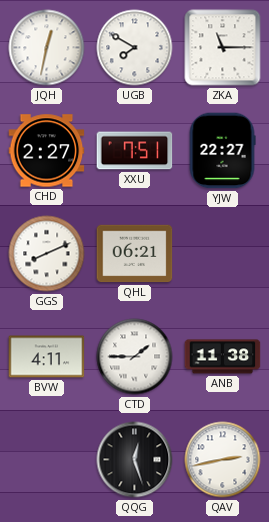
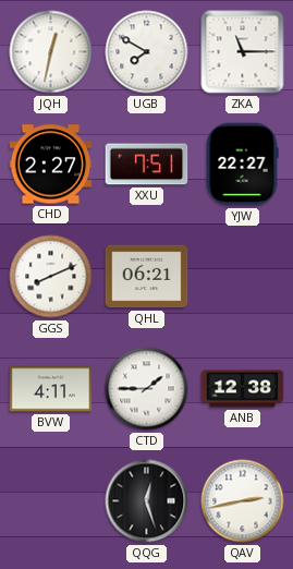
ANB: 11:38 -> 12:38 (243, 389)
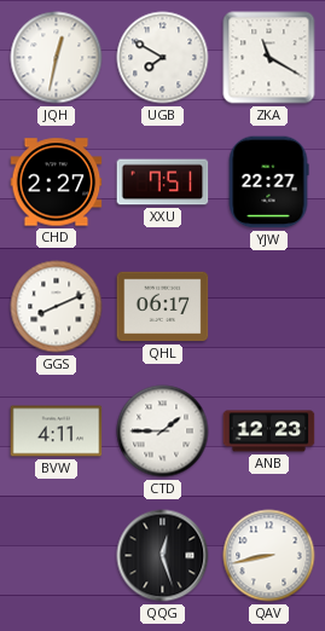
ZKA: 11:15 -> 11:20 (269, 58)
QHL: 06:21 -> 06:17 (163, 307)
ANB: 12:38 -> 12:23 (269, 432)
QAV: 2:43 -> 8:43 (269, 556)
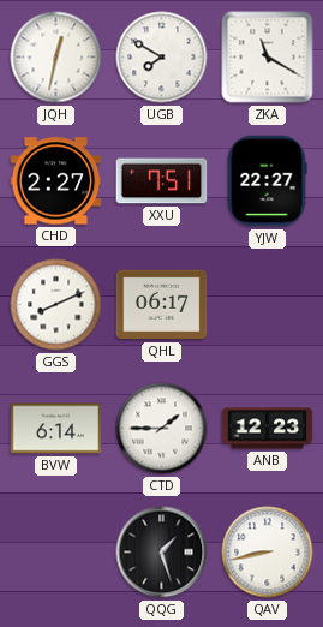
BVW: 4:11 -> 6:14 (56, 429)
QQG: 12:27 -> 1:27 (162, 553)
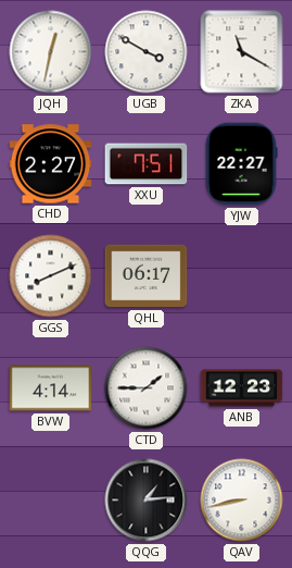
UGB: 7:50 -> 3:50 (147, 52)
BVW: 6:14 -> 4:14 (51, 388)
QQG: 1:27 -> 1:14 (147, 501)
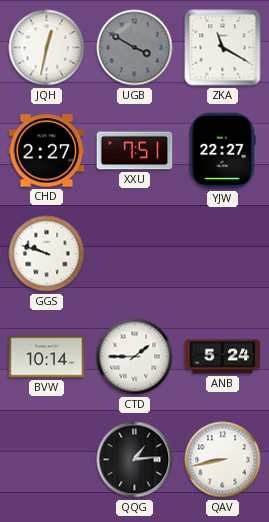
UGB dial: white -> grey (135, 48)
GGS: 8:11 -> 9:48 (47, 254)
QHL: 06:17 -> none (147, 276)
BVW: 4:14 -> 10:14 (47, 357)
ANB: 12:23 -> 5:24 (223, 357)
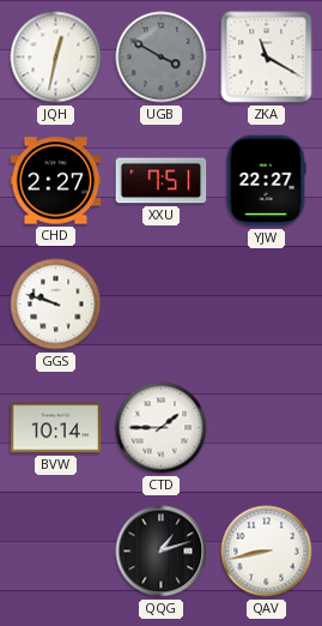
ANB: 5:24 -> none (223, 357)
QQG: 1:14 -> 1:12 (162, 552)
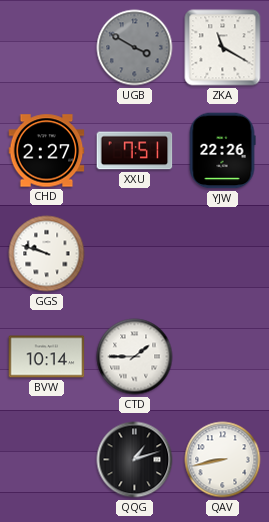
JQH: 12:32 -> none (56, 58)
YJW: 22:27 -> 22:26 (222, 151)
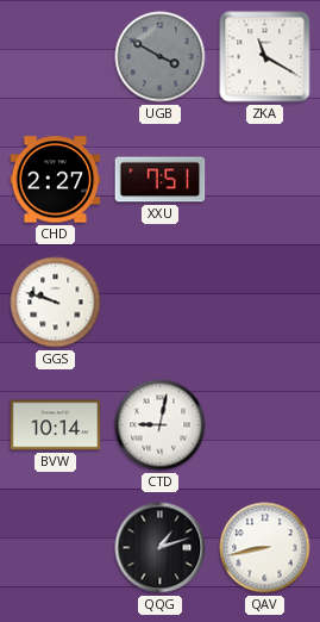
YJW: 22:26 -> none (222, 151)
CTD: 1:45 -> 9:02 (161, 425)
